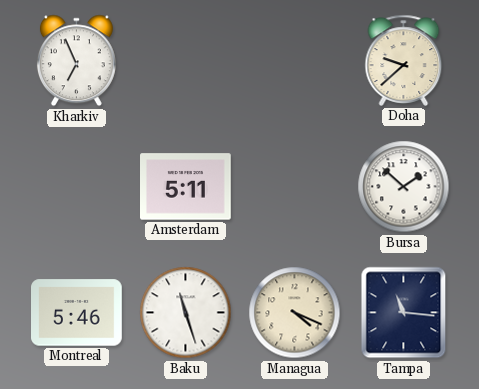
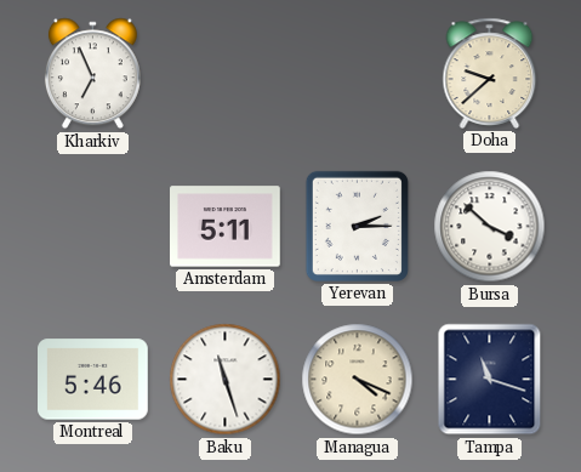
Yerevan: none -> 2:15 (357, 226)
Bursa: 1:52 -> 3:52 (490, 227)
Tampa: 11:16 -> 11:18 (490, 380)
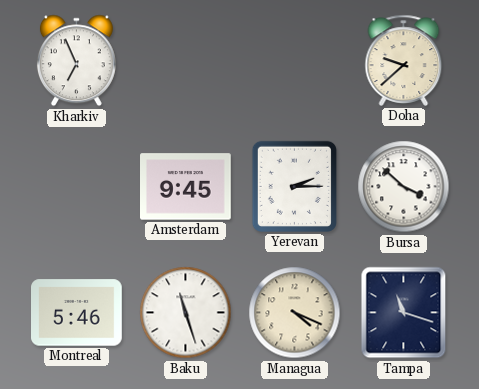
Amsterdam: 5:11 -> 9:45 (186, 187)
